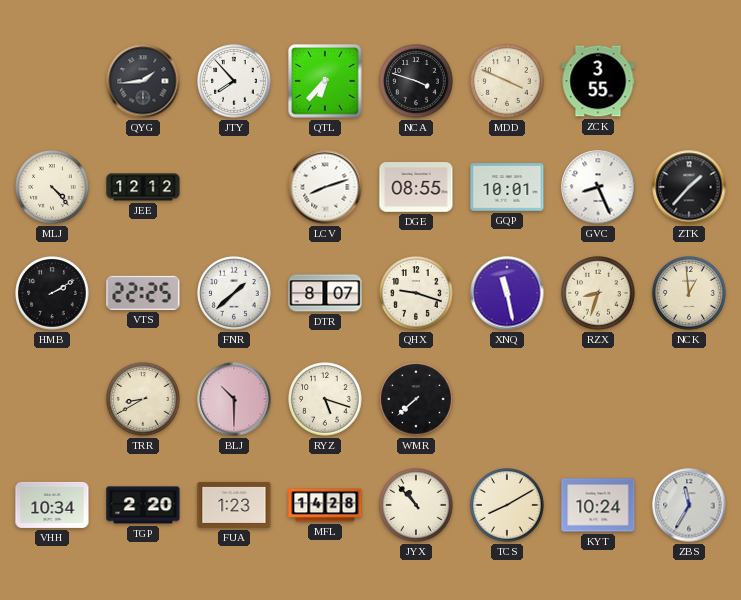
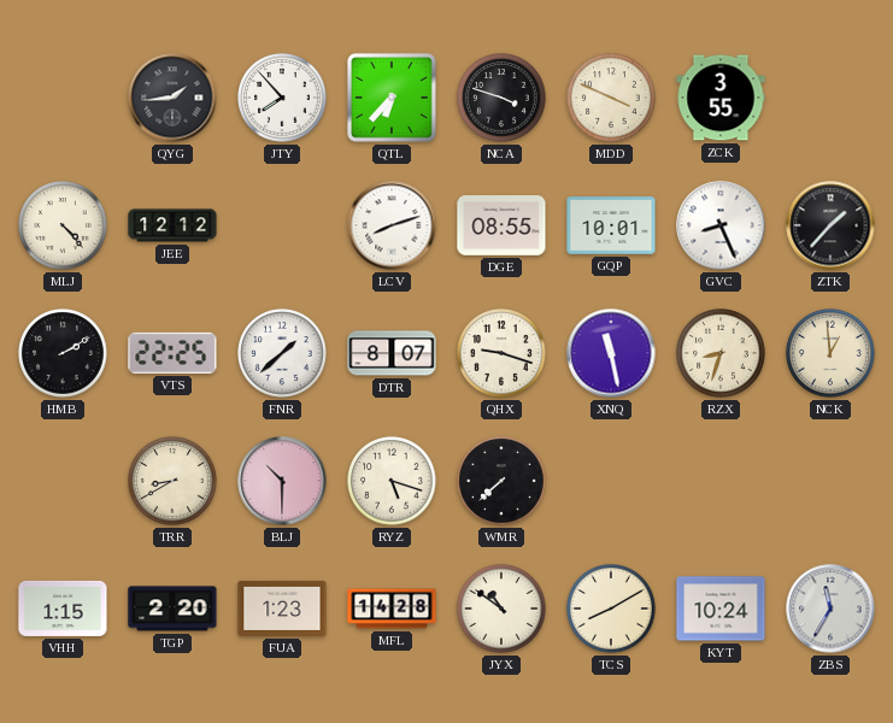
VHH: 10:34 -> 1:15 (63, 609)
JYX: 10:53 -> 10:51 (501, 609)
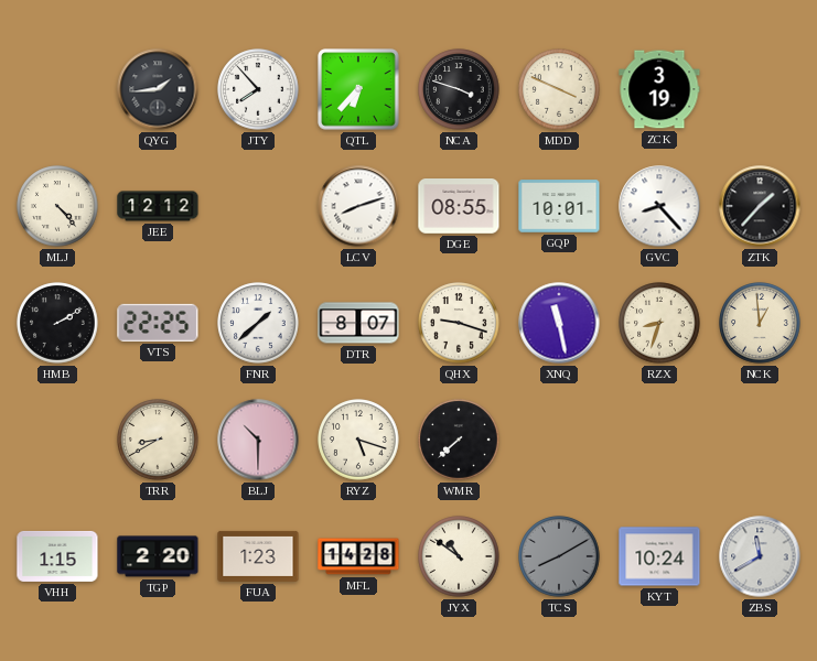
ZCK: 3:55 -> 3:19 (659, 89)
GVC: 8:26 -> 8:23 (659, 206)
TCS dial: cream -> grey (559, 556)
ZBS: 11:35 -> 11:40 (760, 556)
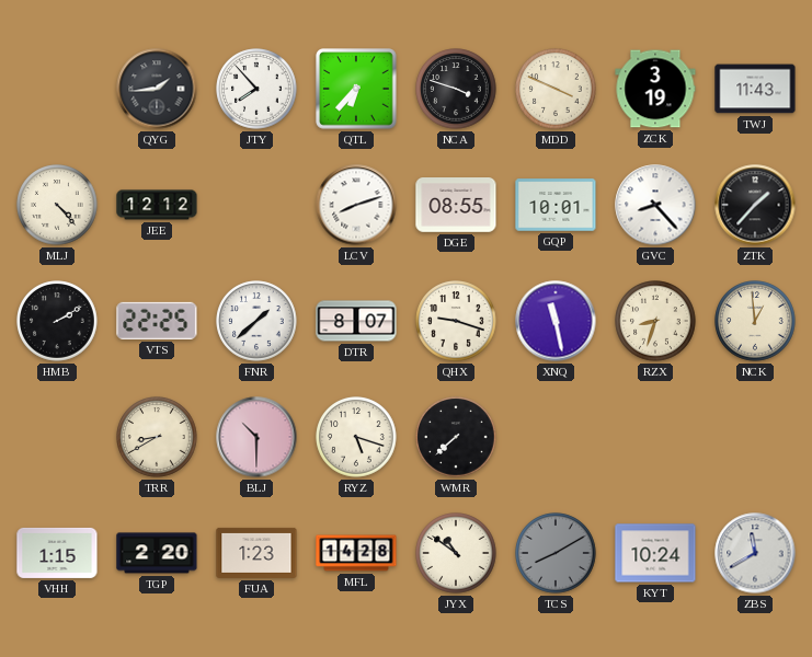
TWJ: none -> 11:43 (755, 89)
